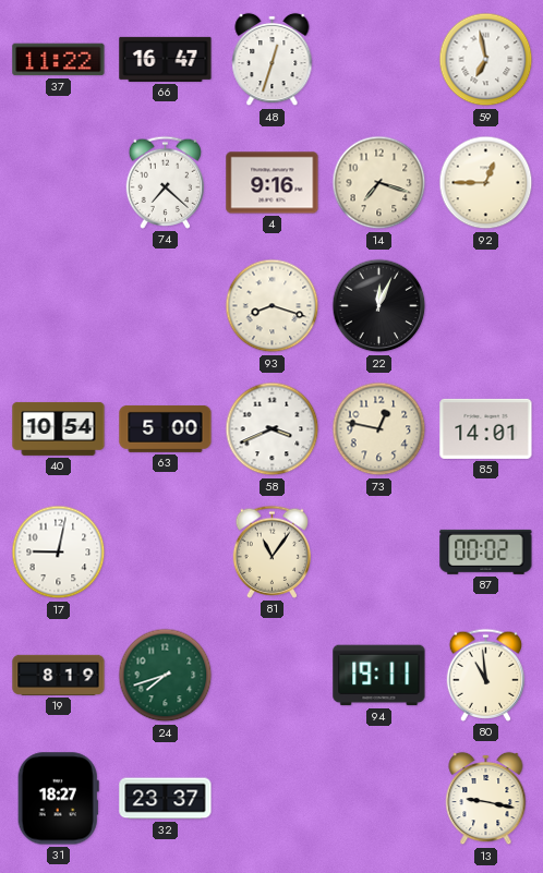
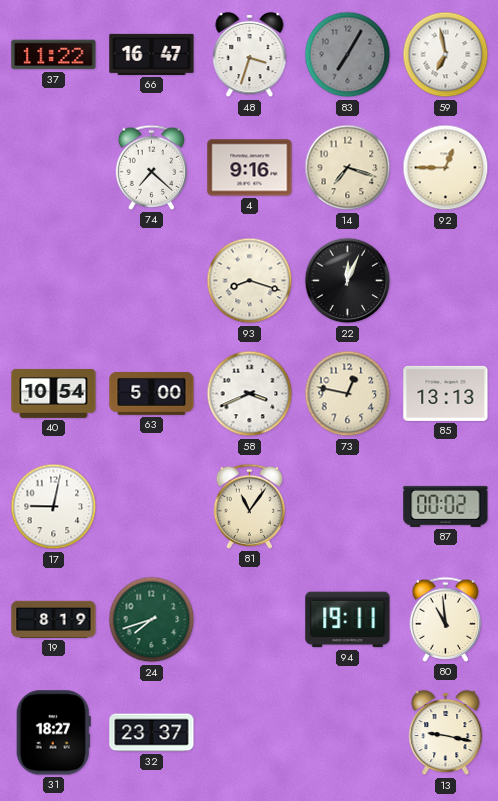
48: 12:33 -> 3:33 (250, 55)
83: none -> 7:05 (348, 55)
85: 14:01 -> 13:13 (446, 393)
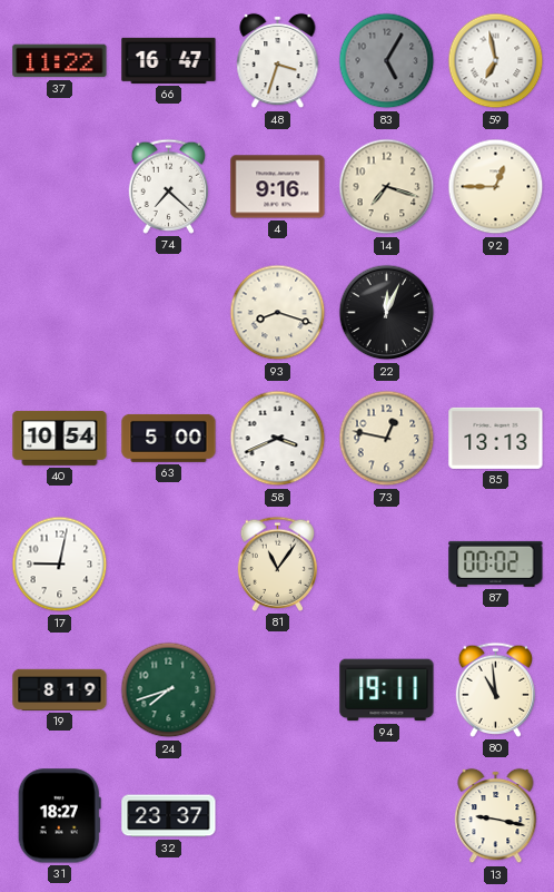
83: 7:05 -> 5:05 (387, 61)
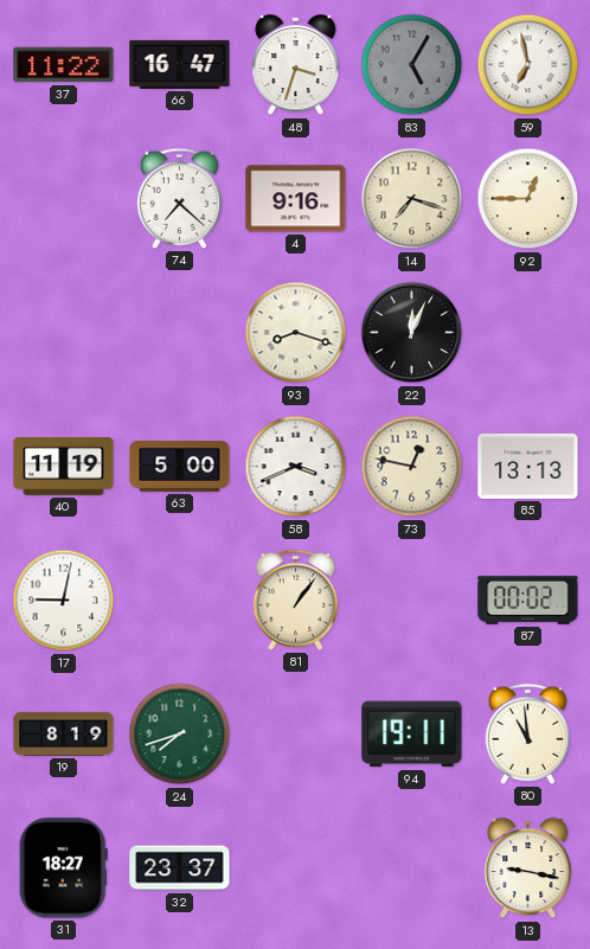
40: 10:54 -> 11:19 (64, 466)
81: 11:06 -> 1:06 (296, 599)
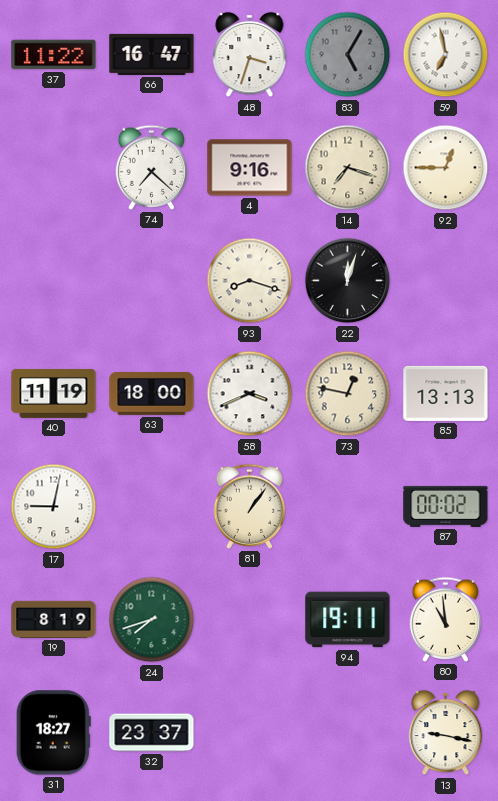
22: 12:04 -> 12:03 (348, 281)
63: 5:00 -> 18:00 (152, 393)
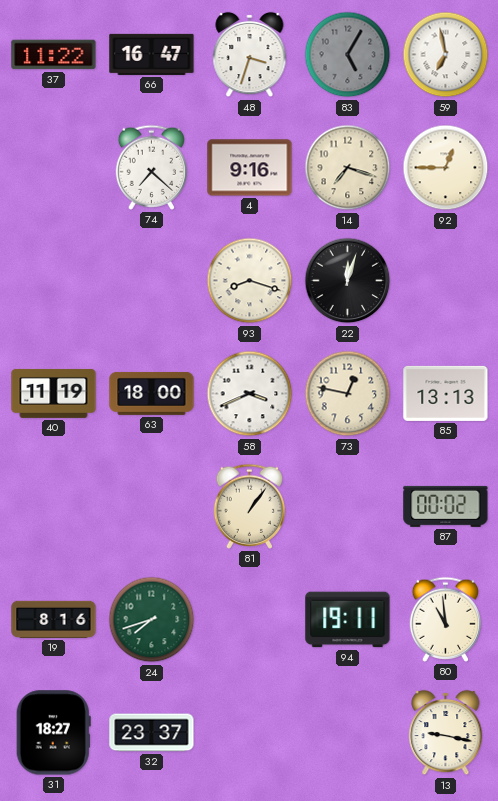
17: 9:02 -> none (54, 507)
19: 8:19 -> 8:16 (54, 619)
